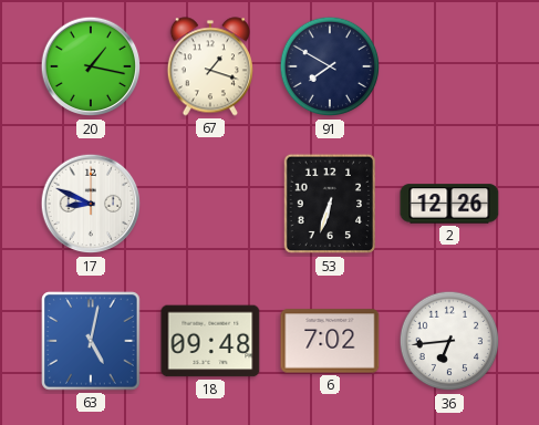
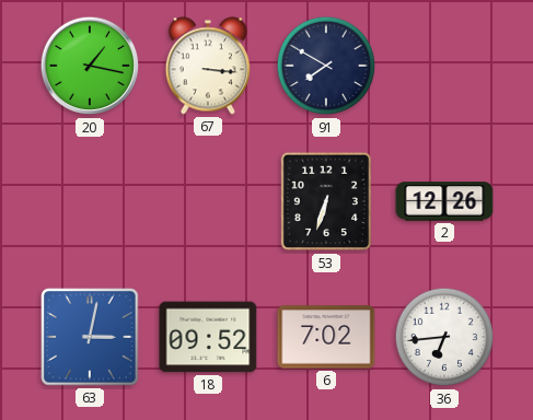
67: 1:18 -> 3:16 (208, 66)
17: 8:49 -> none (91, 204)
63: 5:02 -> 3:02 (90, 337)
18: 09:48 -> 09:52 (208, 337)
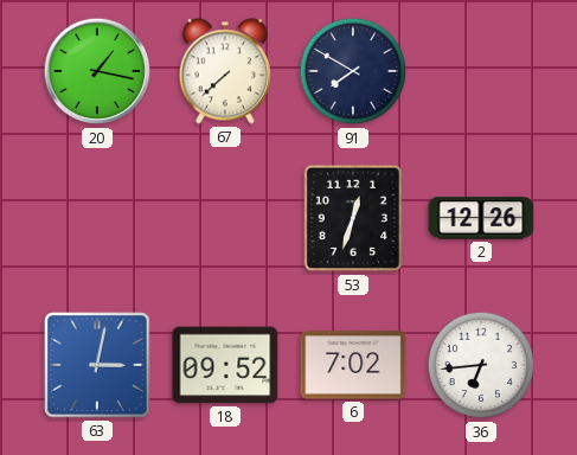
67: 3:16 -> 7:38 (225, 71)
53: 6:33 -> 12:33 (352, 218)
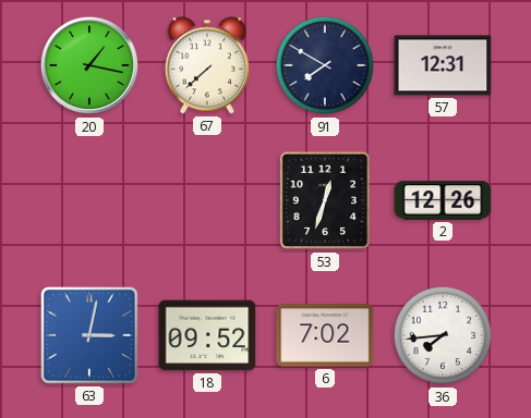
57: none -> 12:31 (443, 65)
36: 6:44 -> 7:44 (443, 335)
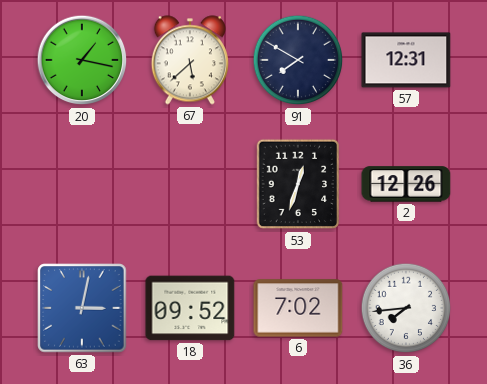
67: 7:38 -> 5:38 (190, 60)
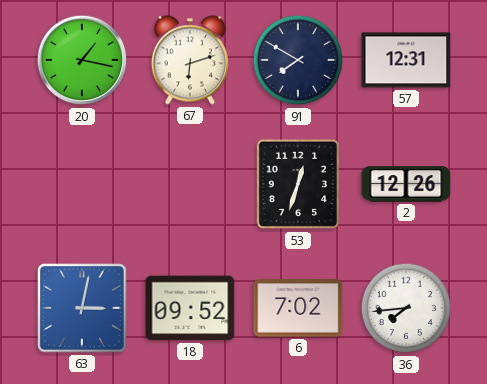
67: 5:38 -> 6:12 (190, 60)
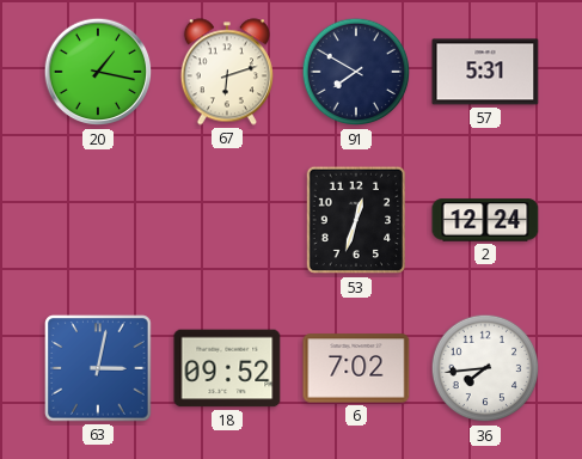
57: 12:31 -> 5:31 (485, 72)
2: 12:26 -> 12:24 (485, 220)
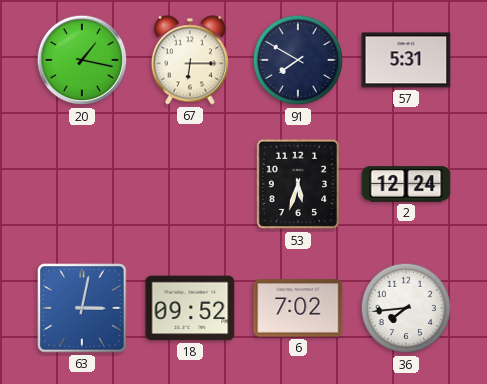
67: 6:12 -> 6:15 (190, 60)
53: 12:33 -> 5:33 (297, 184)
